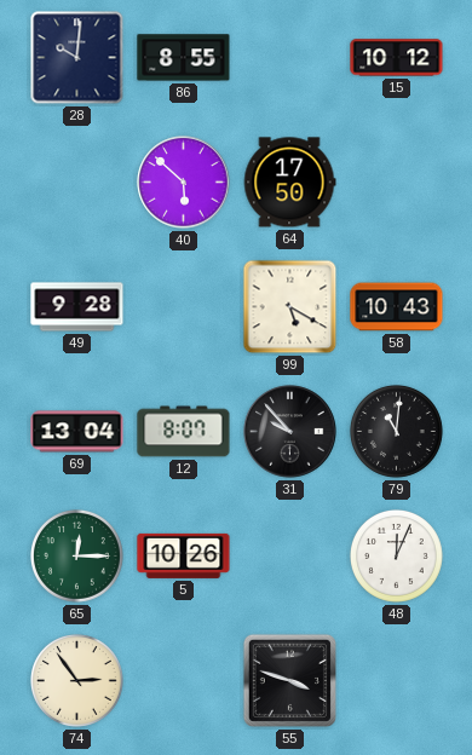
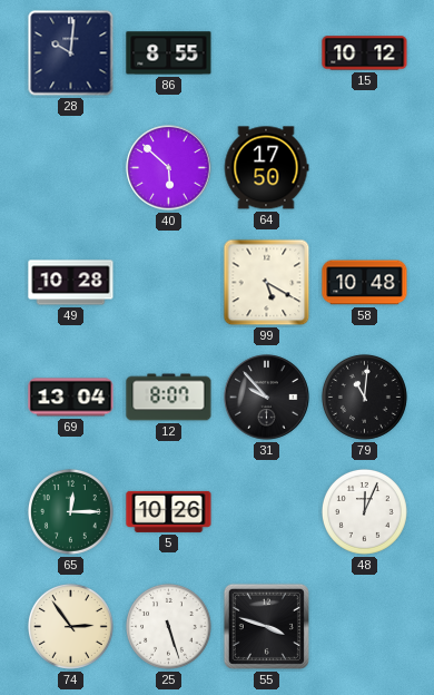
49: 9:28 -> 10:28 (71, 283)
58: 10:43 -> 10:48 (365, 283)
25: none -> 5:27 (168, 626)
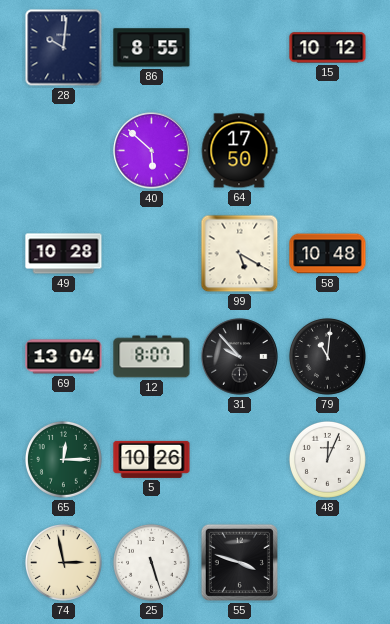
74: 2:54 -> 2:58 (63, 562)
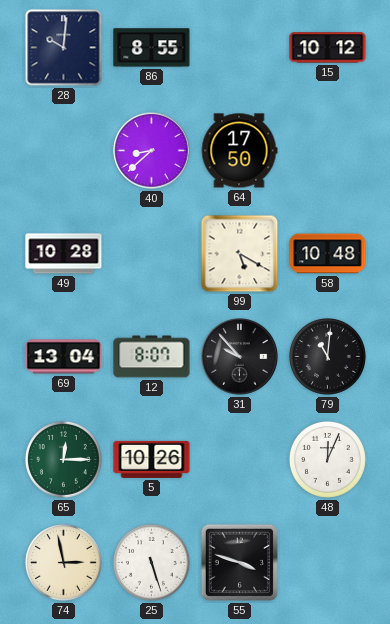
40: 5:52 -> 8:38 (152, 151)
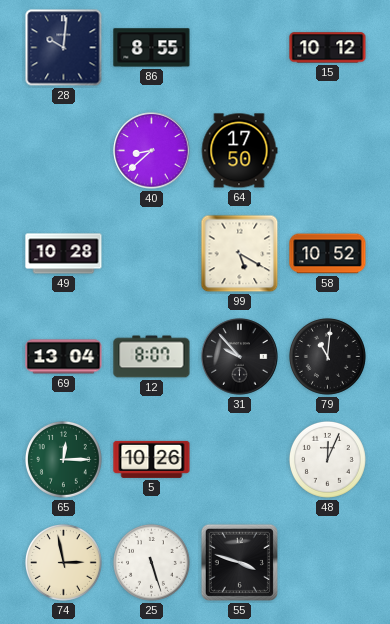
58: 10:48 -> 10:52 (328, 254)
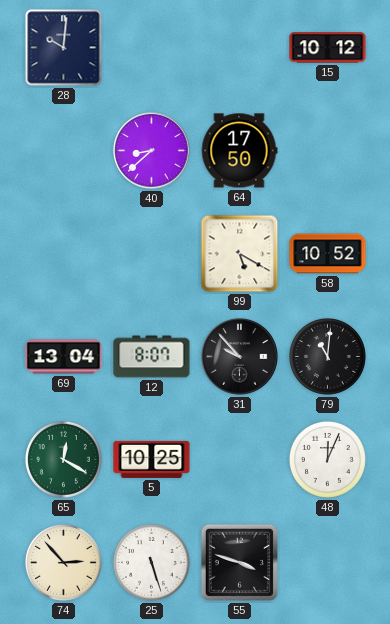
86: 8:55 -> none (152, 48)
49: 10:28 -> none (64, 254)
65: 12:15 -> 12:20 (63, 459)
5: 10:26 -> 10:25 (152, 459)
74: 2:58 -> 2:53 (63, 562)
